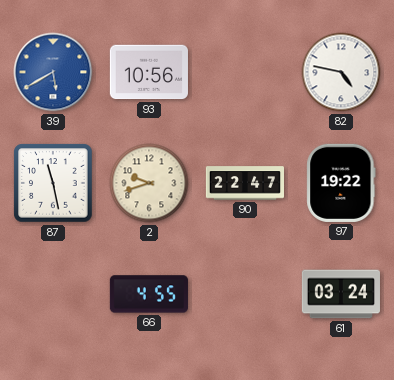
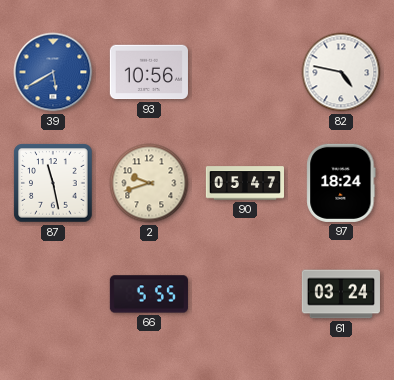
90: 22:47 -> 05:47 (244, 183)
97: 19:22 -> 18:24 (341, 183)
66: 4:55 -> 5:55 (149, 294)
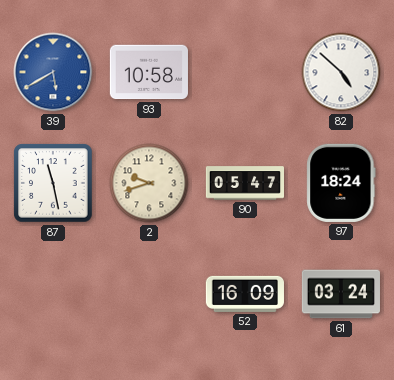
93: 10:56 -> 10:58 (149, 72)
82: 4:47 -> 4:52 (341, 72)
66: 5:55 -> none (149, 294)
52: none -> 16:09 (245, 294)
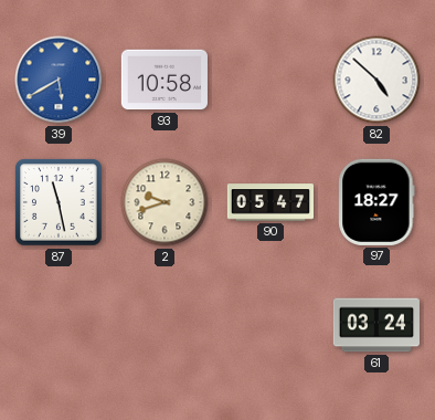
97: 18:24 -> 18:27 (376, 202)
52: 16:09 -> none (245, 294)
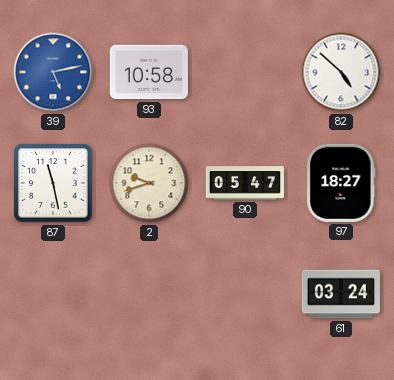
39: 5:40 -> 5:13 (53, 72)
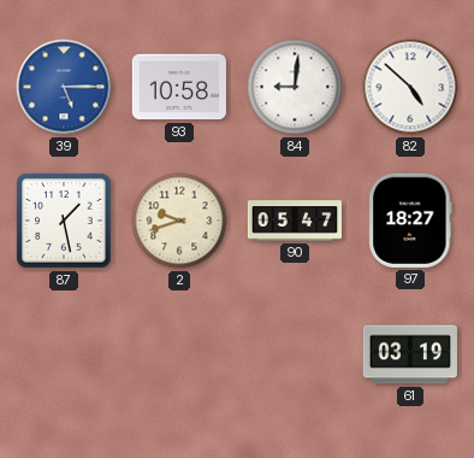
39: 5:13 -> 5:15 (64, 87)
84: none -> 9:01 (295, 87)
87: 11:28 -> 1:28 (64, 221)
61: 03:24 -> 03:19 (410, 354)
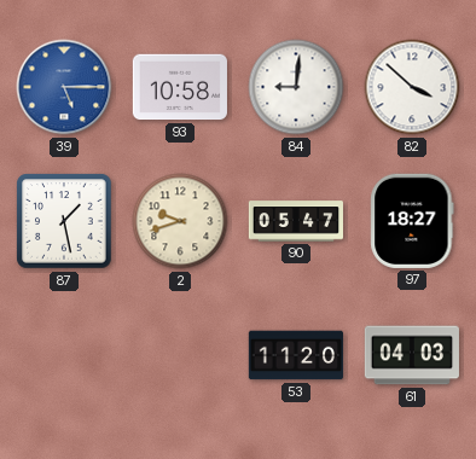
82: 4:52 -> 3:52 (412, 87)
53: none -> 11:20 (296, 355)
61: 03:19 -> 04:03 (412, 355)
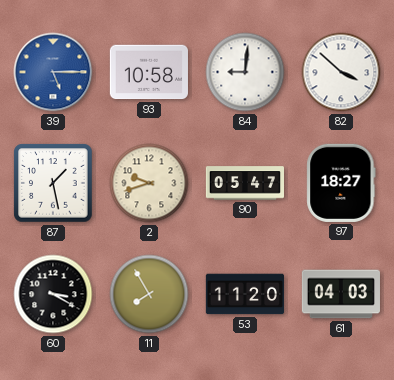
60: none -> 3:20 (53, 294)
11: none -> 7:55 (149, 294)
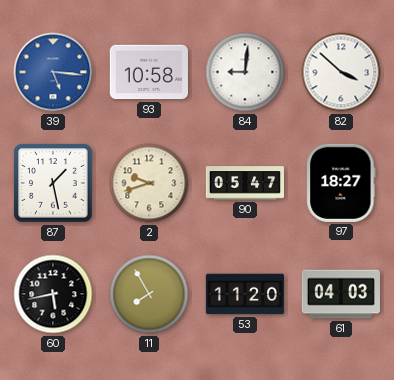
39: 5:15 -> 5:16 (53, 72)
60: 3:20 -> 5:43 (53, 294)
